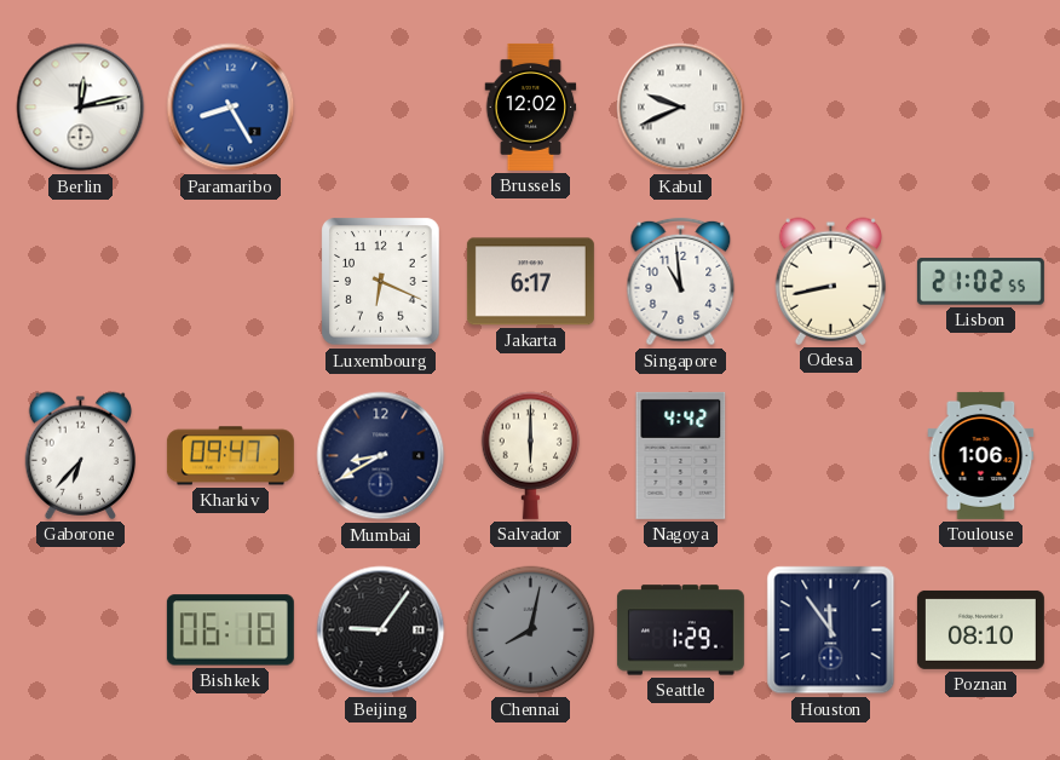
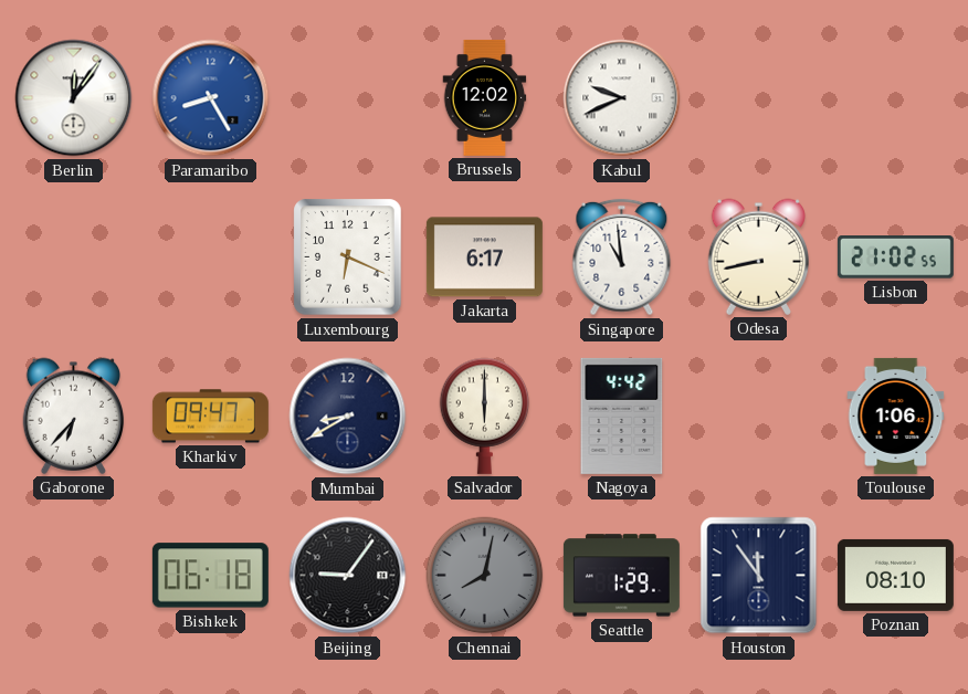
Berlin: 12:13 -> 12:06 (74, 98)
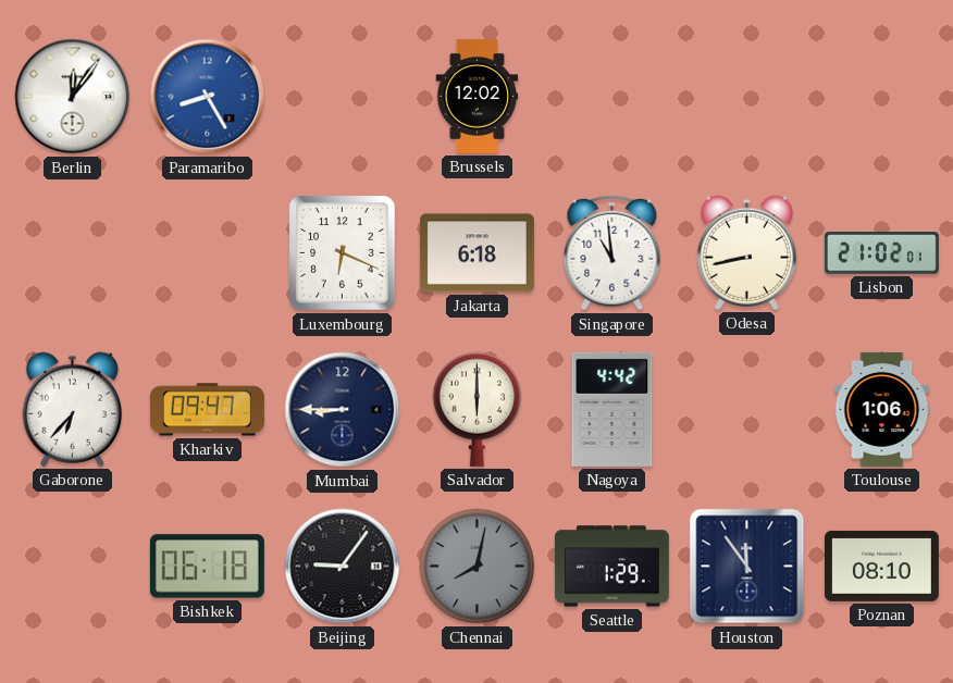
Kabul: 9:41 -> none (622, 98)
Jakarta: 6:17 -> 6:18 (477, 253)
Lisbon: 21:02:55 -> 21:02:01 (881, 253)
Mumbai: 8:40 -> 8:45 (343, 410)
